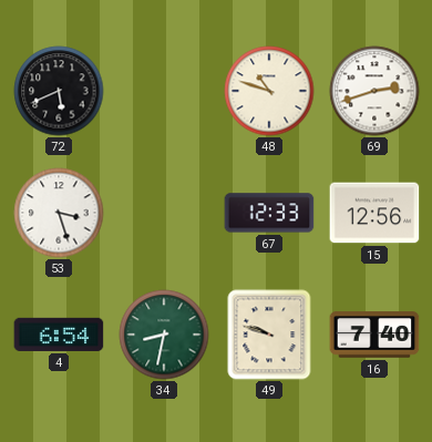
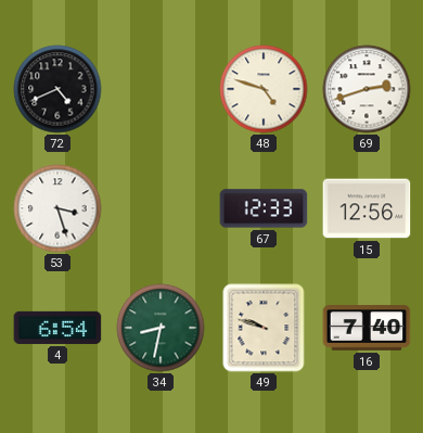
72: 5:41 -> 4:41 (57, 89)
48: 10:48 -> 4:48 (264, 89)
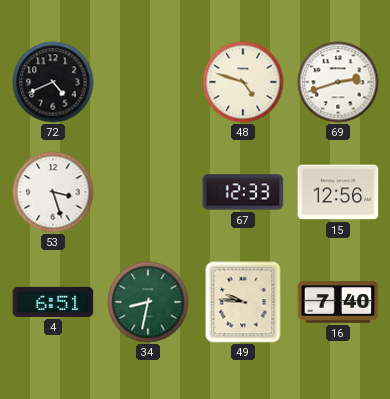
4: 6:54 -> 6:51 (53, 302)
49: 9:48 -> 9:46 (243, 302)
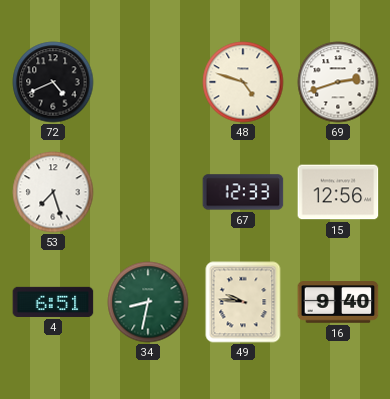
53: 3:27 -> 7:27 (53, 192)
16: 7:40 -> 9:40 (338, 302)
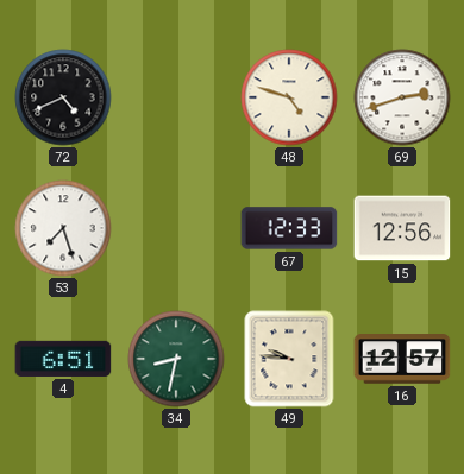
16: 9:40 -> 12:57 (402, 359)
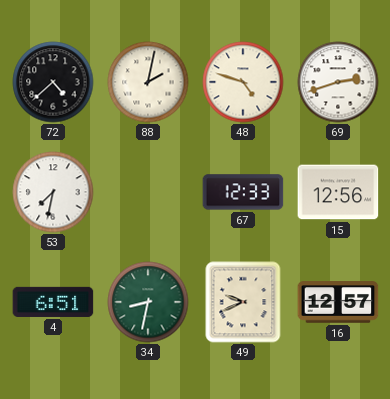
72: 4:41 -> 4:38 (53, 82)
88: none -> 2:02 (148, 82)
53: 7:27 -> 7:32 (53, 192)
49: 9:46 -> 9:41 (243, 302)
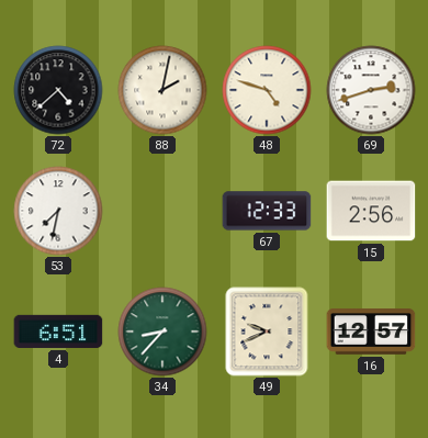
15: 12:56 -> 2:56 (371, 211)
34: 8:32 -> 8:37 (162, 332)
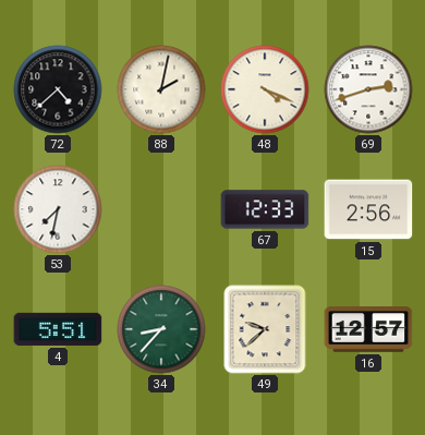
48: 4:48 -> 4:19 (265, 89)
4: 6:51 -> 5:51 (58, 329)
49: 9:41 -> 9:38 (265, 329)
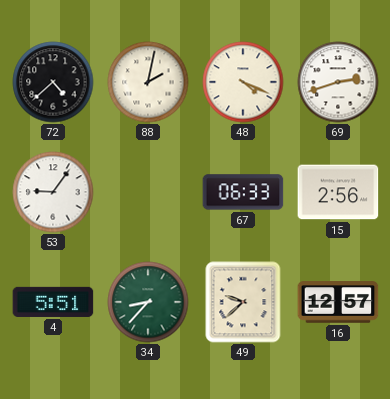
53: 7:32 -> 9:06 (53, 192)
67: 12:33 -> 06:33 (243, 192)
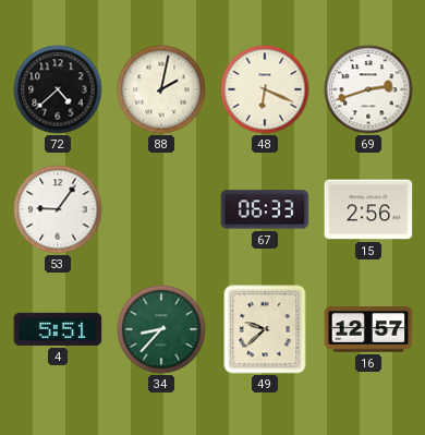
48: 4:19 -> 6:19 (265, 89)
